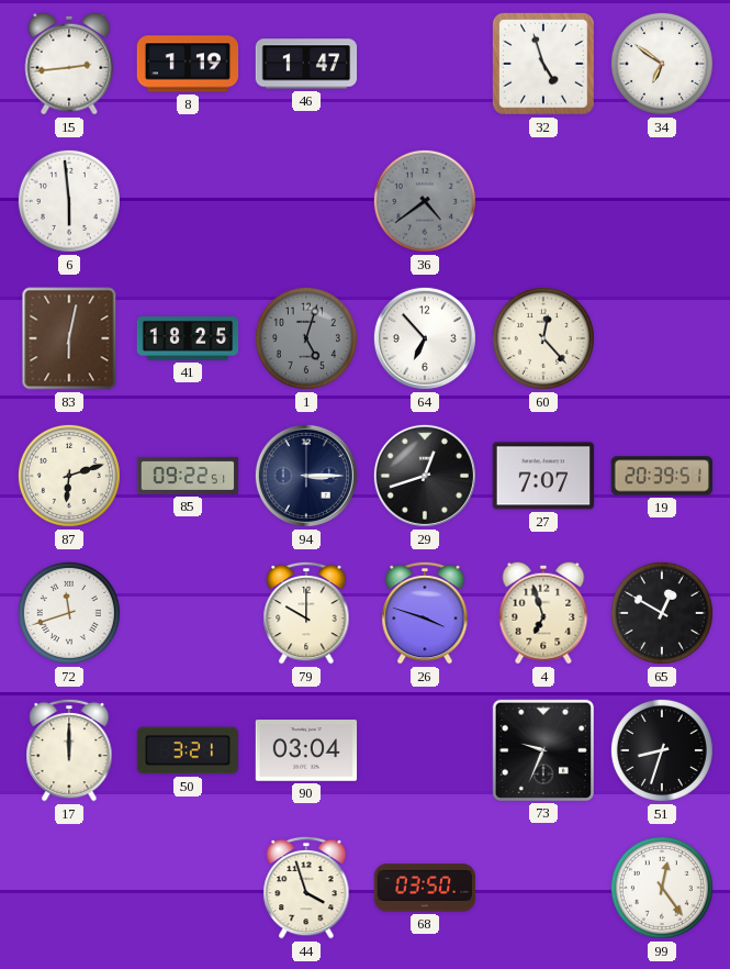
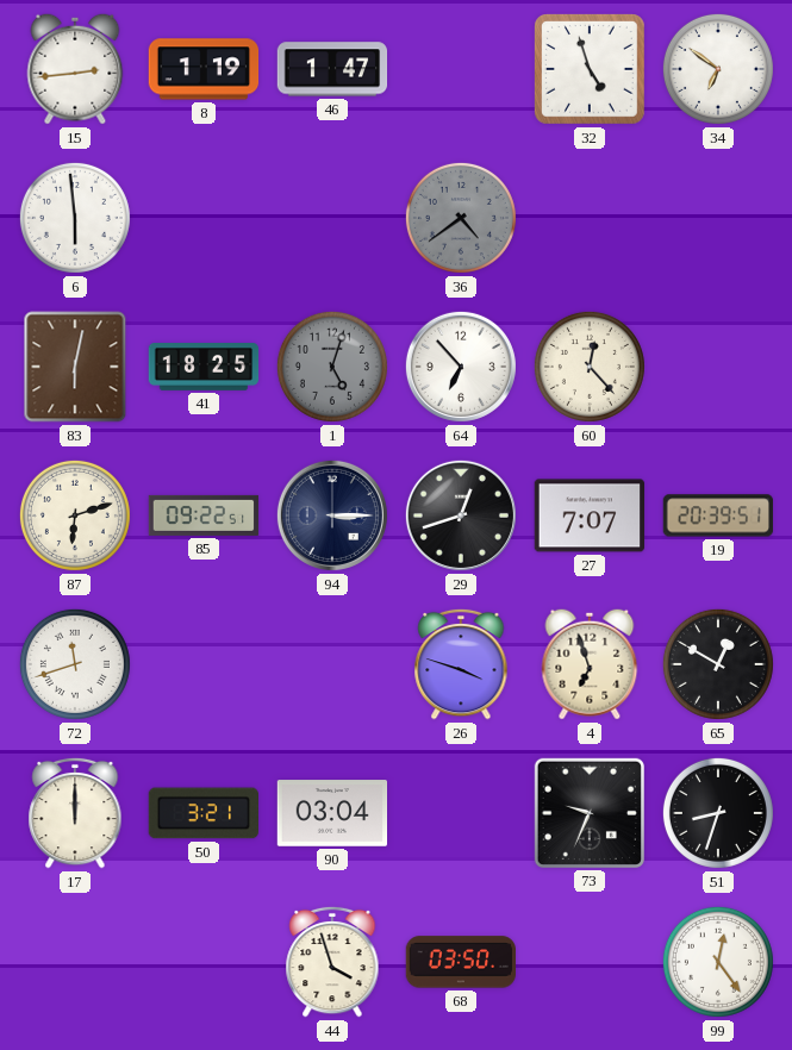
79: 10:00 -> none (306, 613)
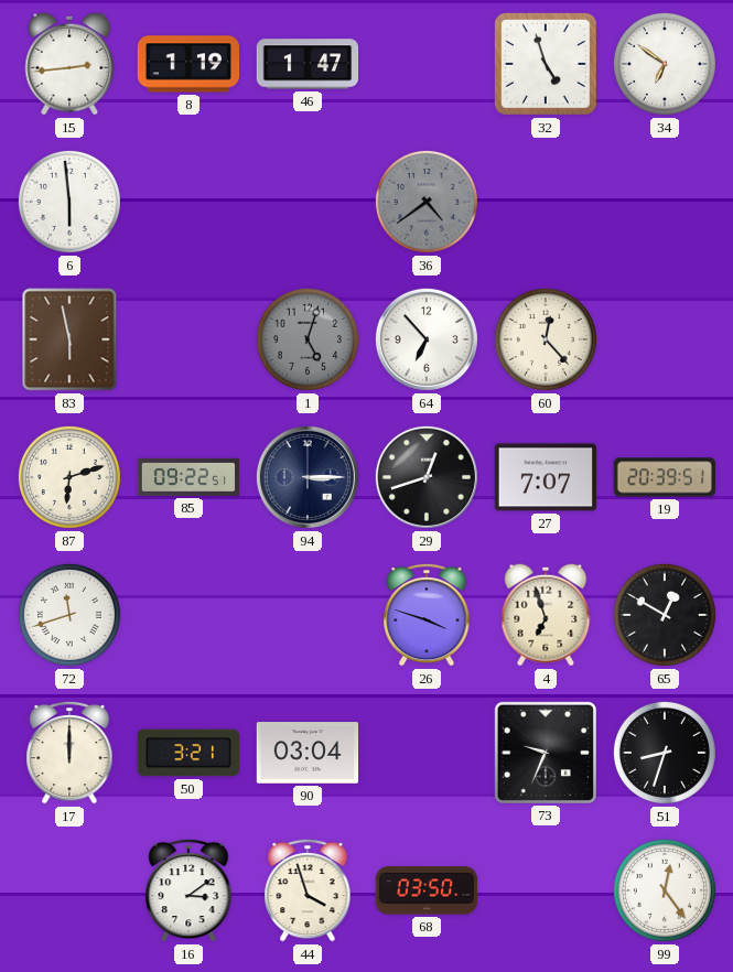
83: 6:02 -> 5:58 (69, 339)
41: 18:25 -> none (204, 368)
16: none -> 3:09 (188, 890)
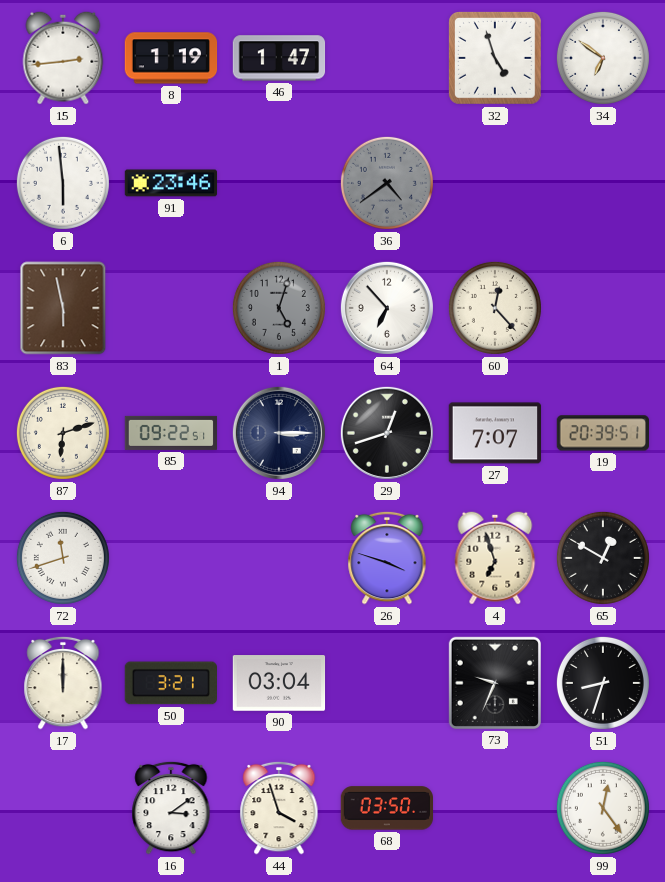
91: none -> 23:46 (171, 183)
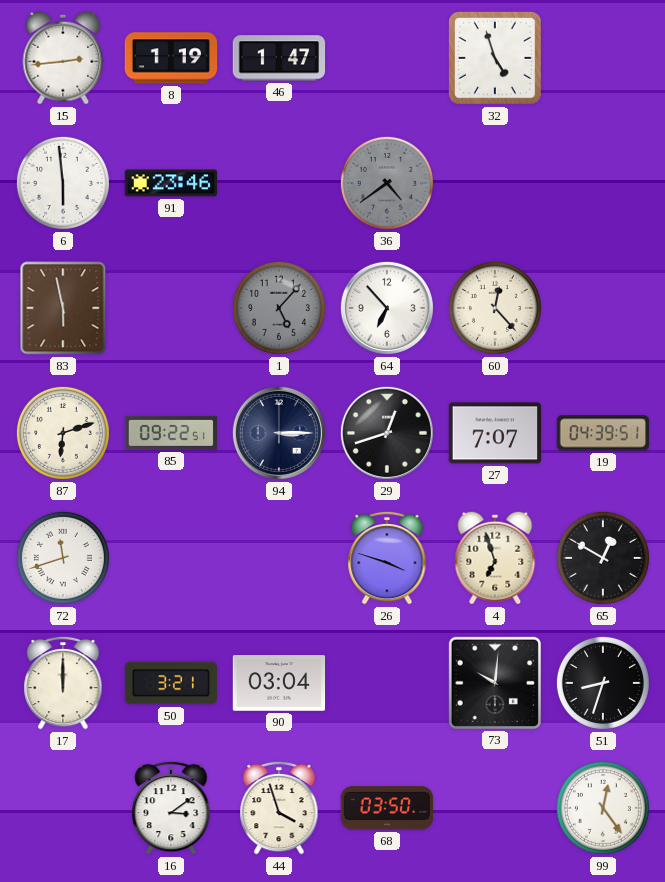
34: 6:51 -> none (603, 58)
1: 5:03 -> 5:07 (279, 308)
19: 20:39 -> 04:39 (602, 433)
73: 9:34 -> 10:01 (494, 682)
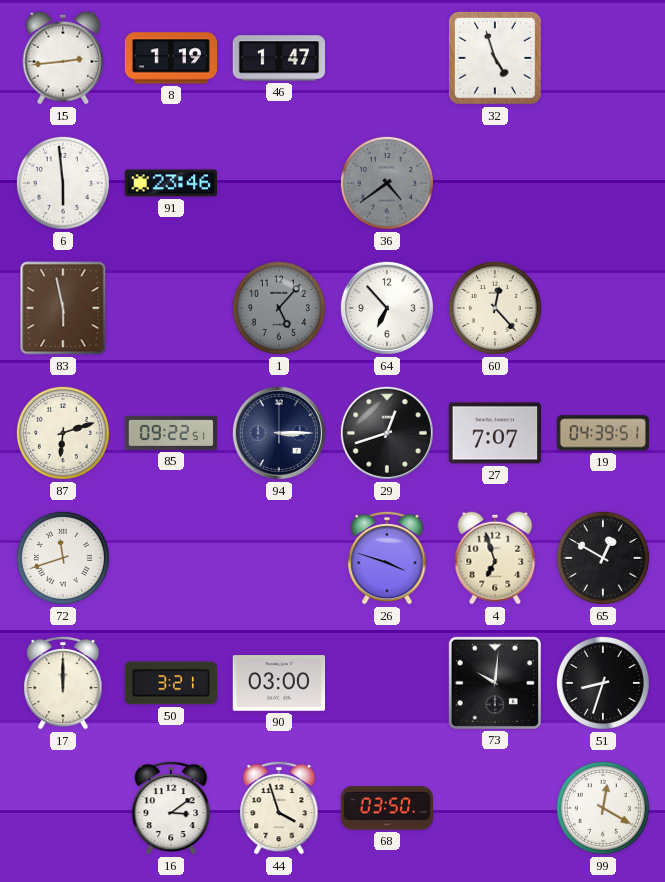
90: 03:04 -> 03:00 (279, 683)
99: 12:24 -> 12:20 (603, 808)
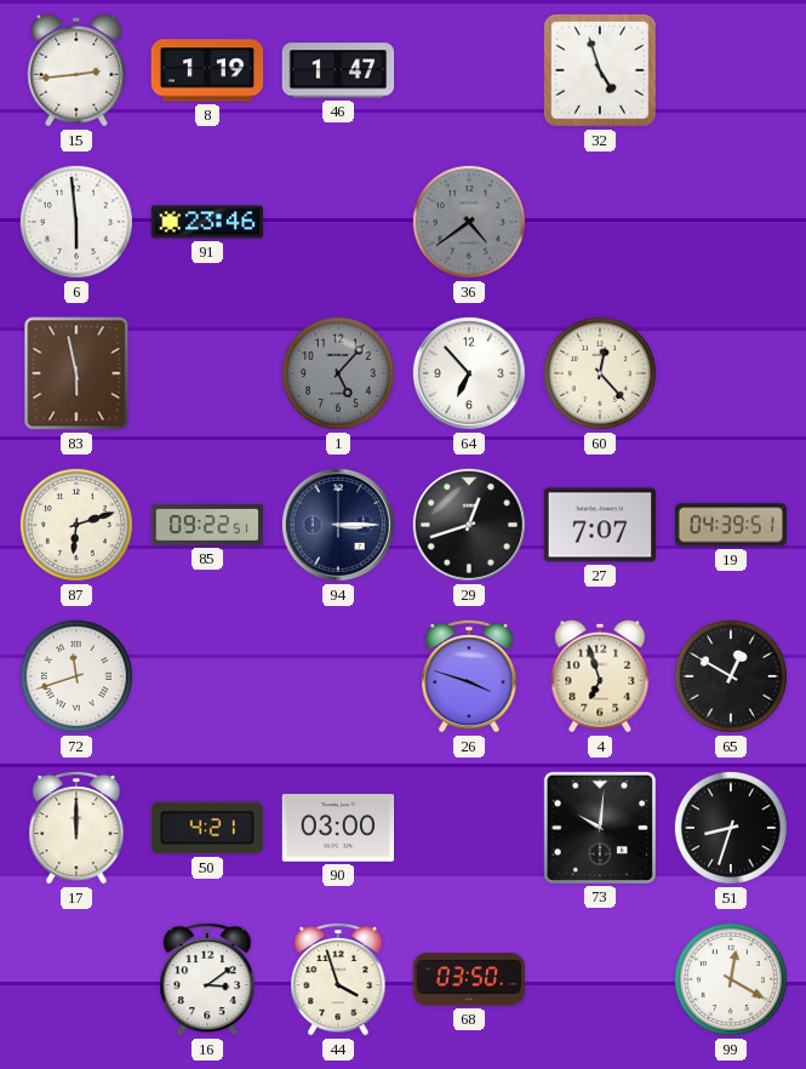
50: 3:21 -> 4:21 (206, 828)
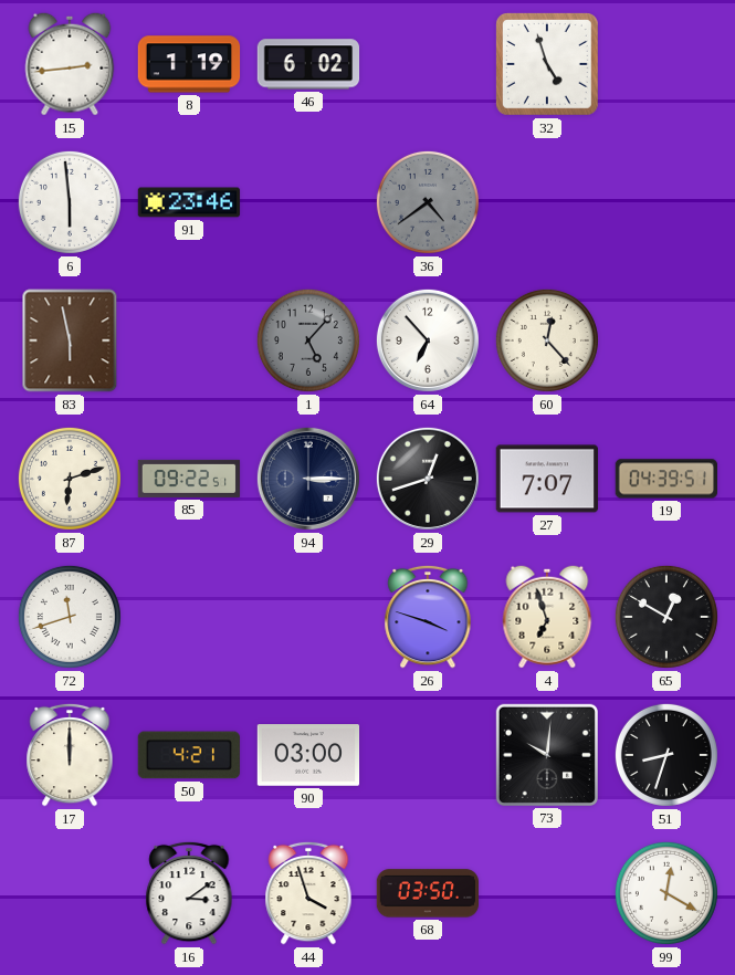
46: 1:47 -> 6:02 (308, 64)
